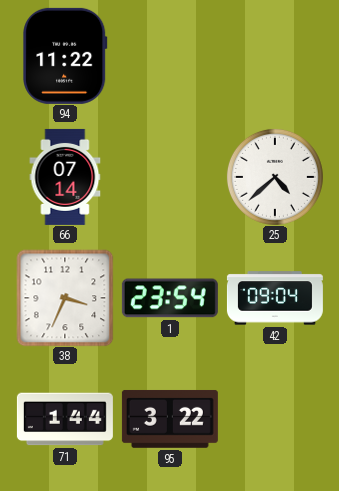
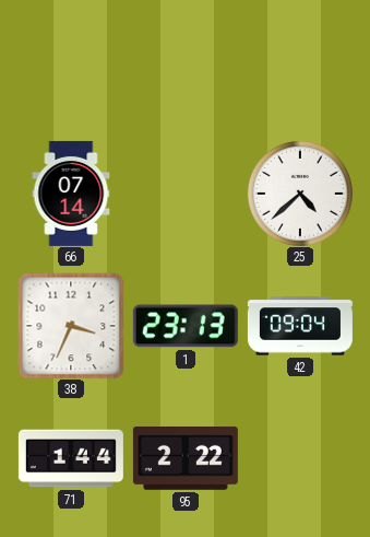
94: 11:22 -> none (65, 56)
1: 23:54 -> 23:13 (186, 326)
95: 3:22 -> 2:22 (186, 458)
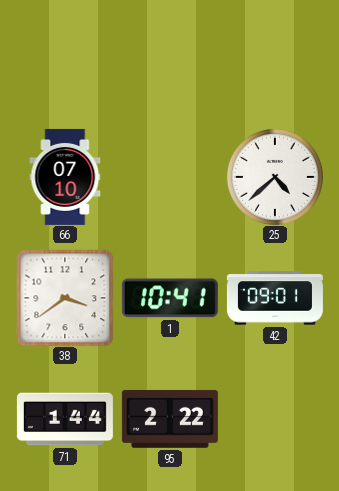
66: 07:14 -> 07:10 (65, 177)
38: 3:34 -> 3:39 (65, 298)
1: 23:13 -> 10:41 (170, 298)
42: 09:04 -> 09:01 (275, 298)
